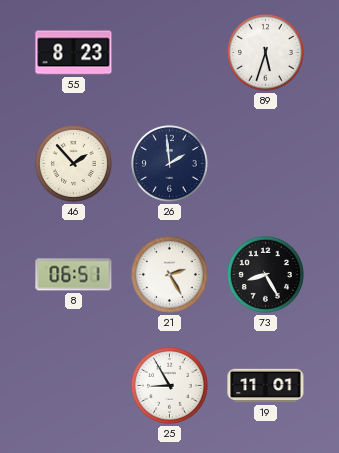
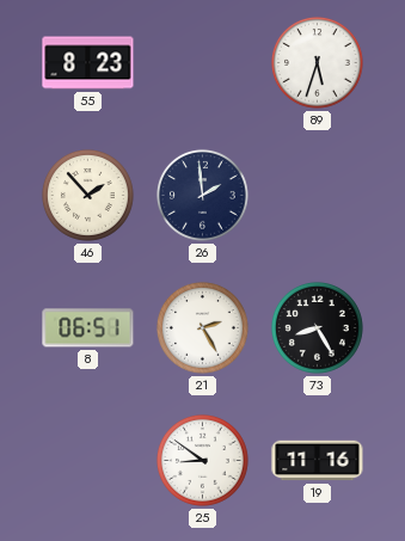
25: 8:55 -> 8:51 (202, 460)
19: 11:01 -> 11:16 (318, 461)
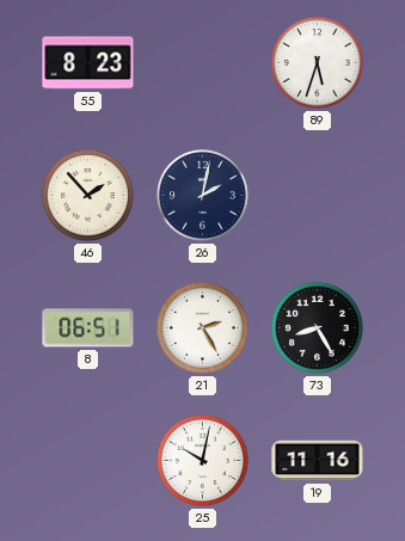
26: 1:59 -> 2:02 (202, 195)
25: 8:51 -> 10:02 (202, 460)
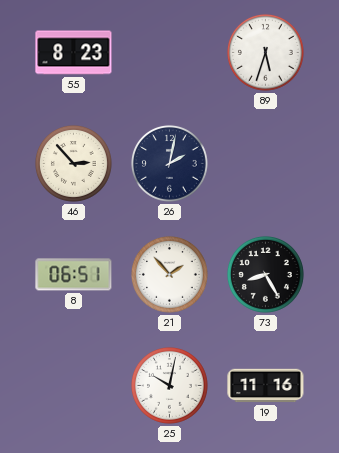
46: 1:53 -> 2:53 (73, 163)
21: 2:25 -> 1:53 (169, 274)
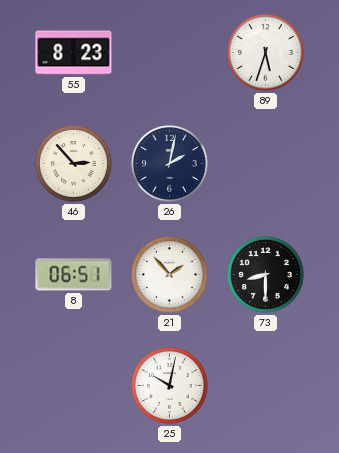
73: 8:25 -> 8:30 (265, 274)
19: 11:16 -> none (266, 386)
